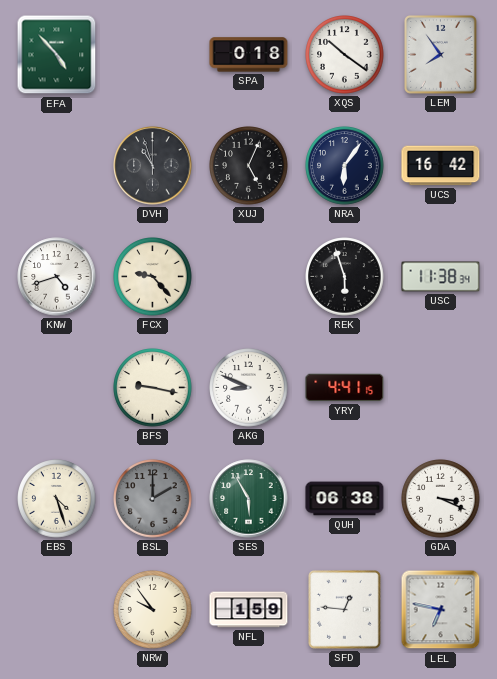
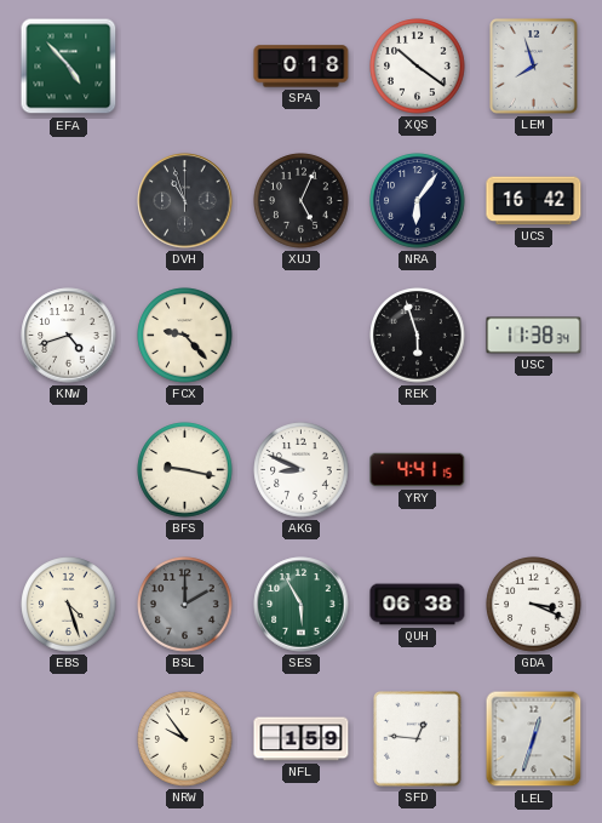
LEM: 7:54 -> 7:57 (534, 67)
LEL: 6:47 -> 12:33 (534, 739)
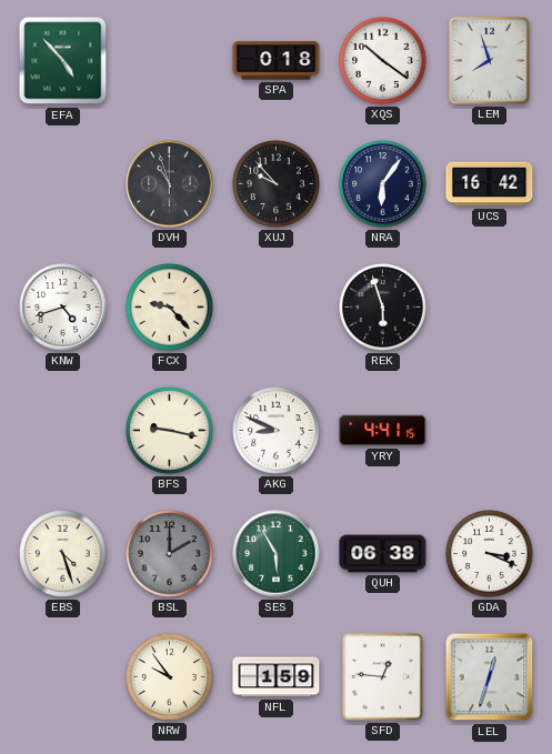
XUJ: 5:04 -> 9:53 (277, 184)
USC: 11:38 -> none (534, 336)
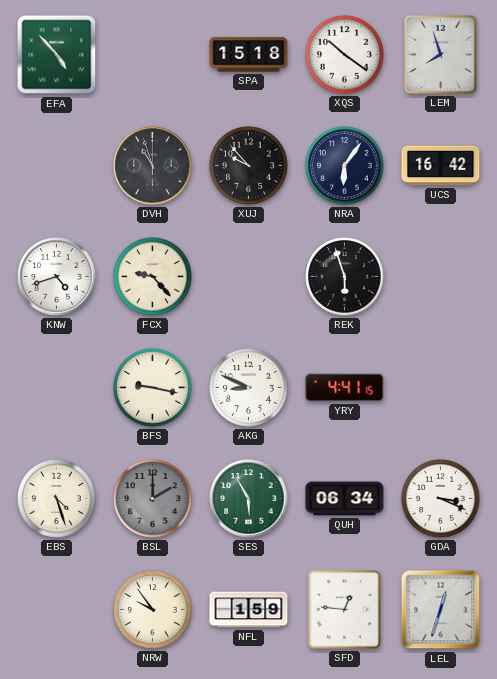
SPA: 0:18 -> 15:18 (249, 55)
QUH: 06:38 -> 06:34 (345, 499)
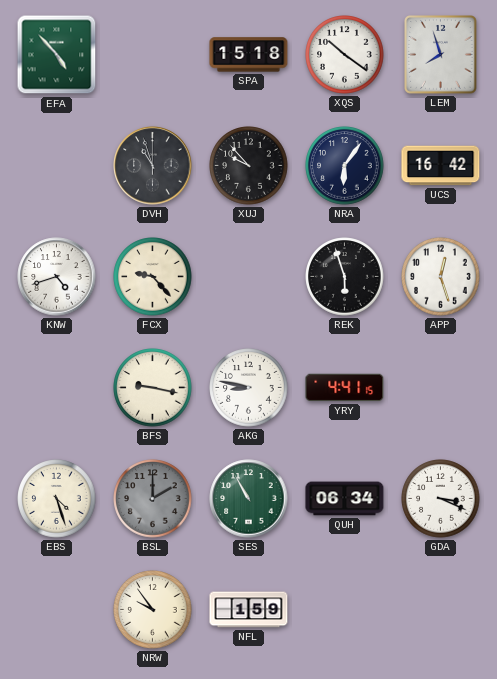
APP: none -> 12:27 (441, 277)
AKG: 8:49 -> 8:47 (249, 388)
SES: 5:55 -> 10:55 (249, 499)
SFD: 12:46 -> none (345, 610)
LEL: 12:33 -> none (441, 610)
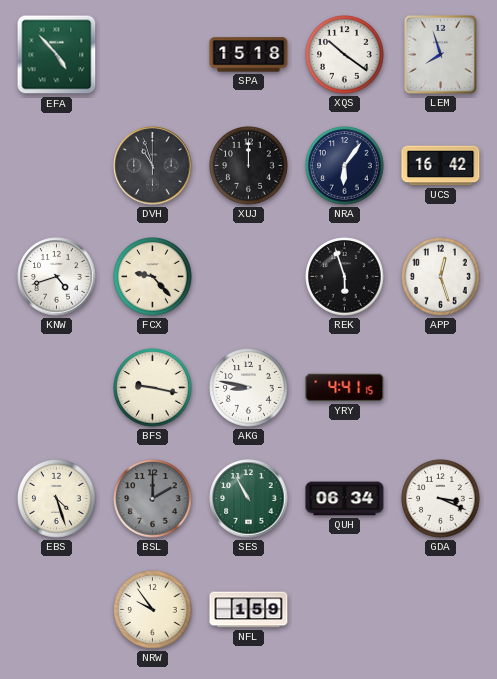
XUJ: 9:53 -> 12:00 (249, 166)
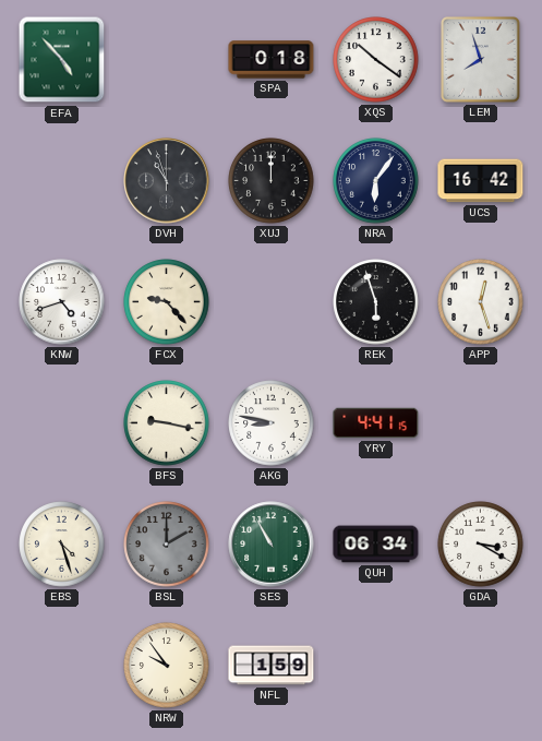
SPA: 15:18 -> 0:18 (272, 60)
GDA: 3:19 -> 3:20 (481, 545)
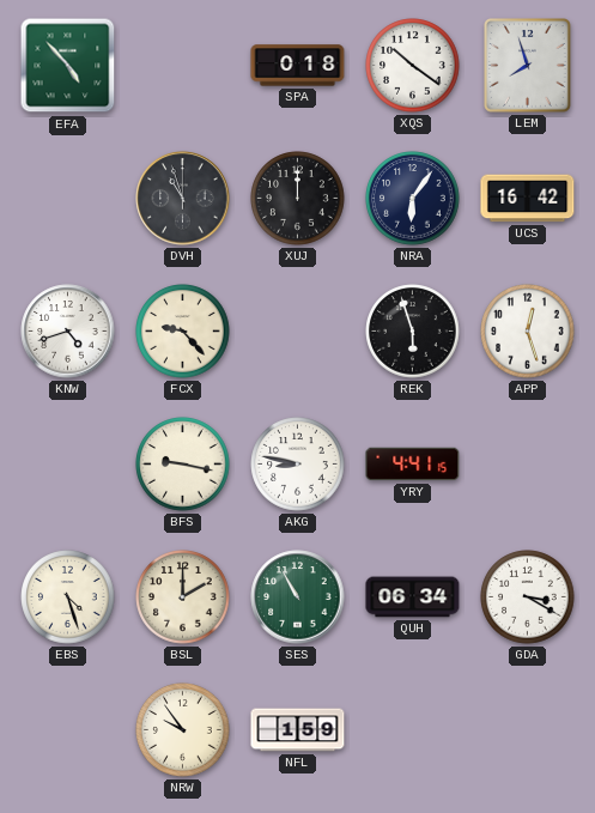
BSL dial: grey -> cream (183, 597)
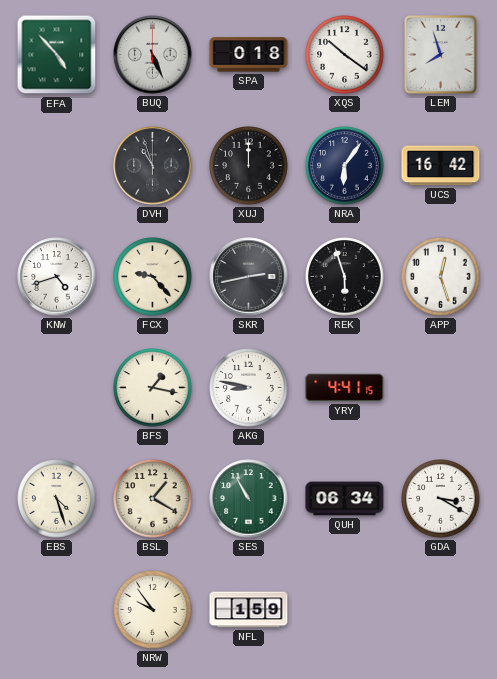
BUQ: none -> 5:26 (153, 55)
SKR: none -> 2:43 (249, 277)
BFS: 9:17 -> 1:17 (153, 388)
BSL: 2:00 -> 1:20 (153, 499)
